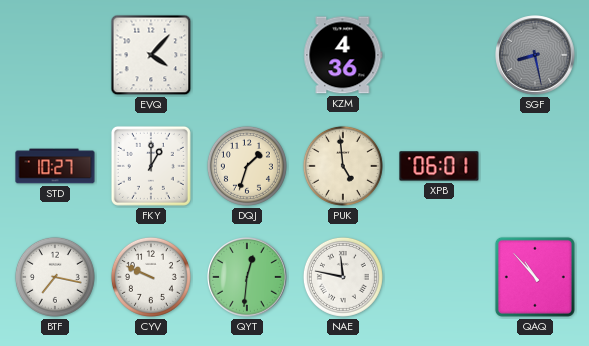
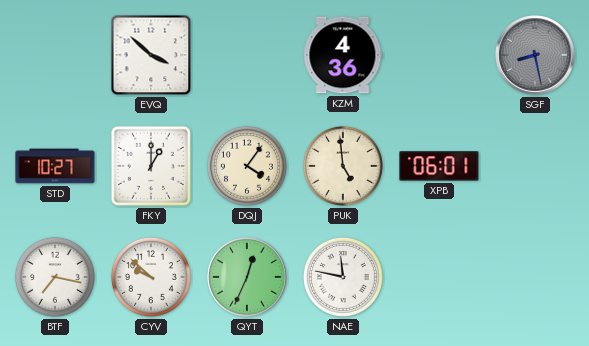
EVQ: 4:07 -> 3:52 (151, 55)
DQJ: 1:33 -> 4:06 (247, 166)
CYV: 9:49 -> 9:52 (151, 277)
QYT: 12:31 -> 12:34 (247, 277)
QAQ: 10:53 -> none (535, 277)
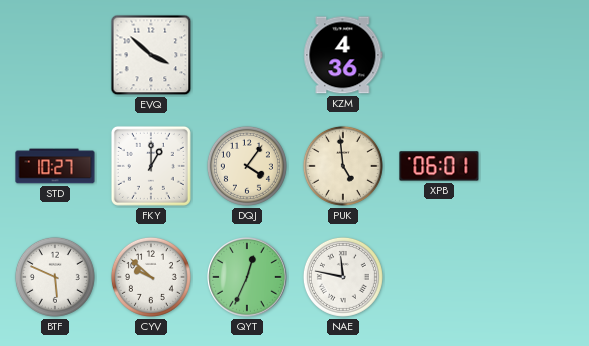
SGF: 8:28 -> none (535, 55)
BTF: 7:17 -> 5:49 (55, 277)
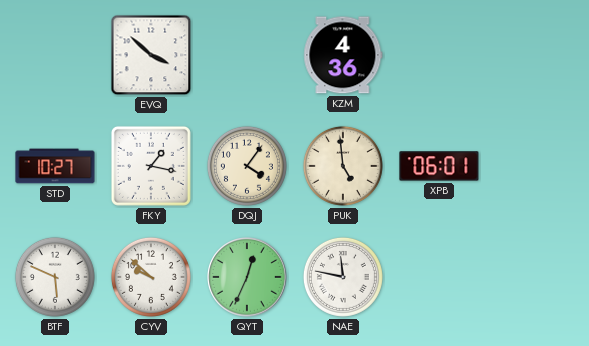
FKY: 1:00 -> 1:17 (151, 166)
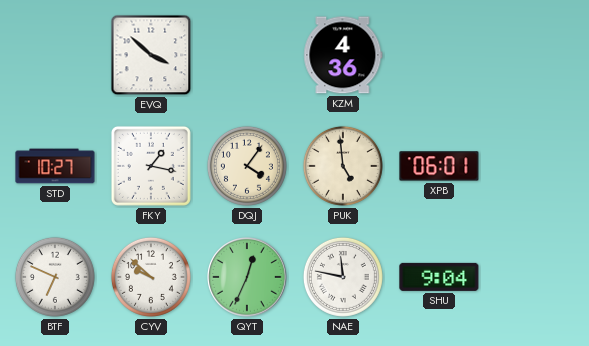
BTF: 5:49 -> 6:49 (55, 277)
SHU: none -> 9:04 (439, 277)
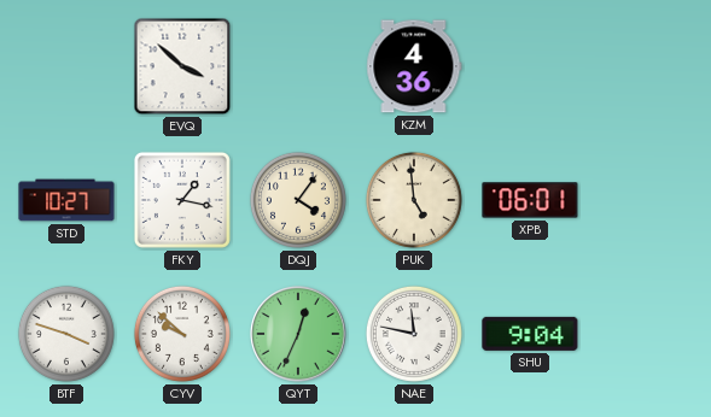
BTF: 6:49 -> 3:48 (66, 334)
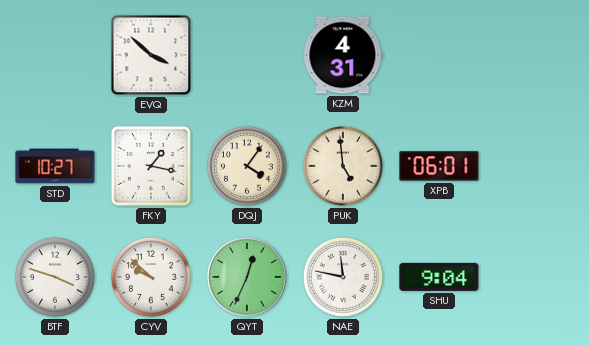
KZM: 4:36 -> 4:31 (343, 55)
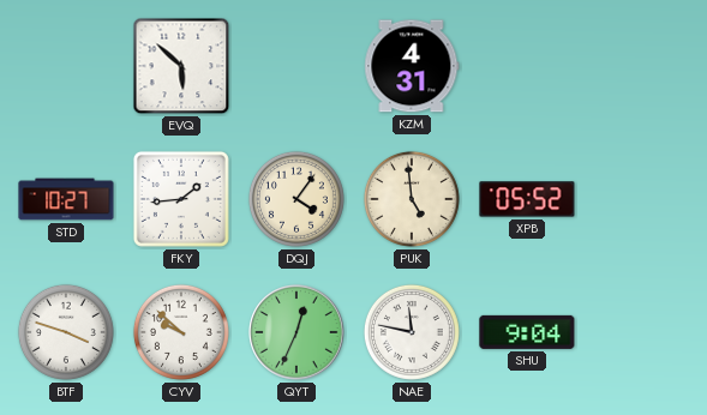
EVQ: 3:52 -> 5:52 (181, 66)
FKY: 1:17 -> 1:44 (181, 199)
XPB: 06:01 -> 05:52 (527, 199)
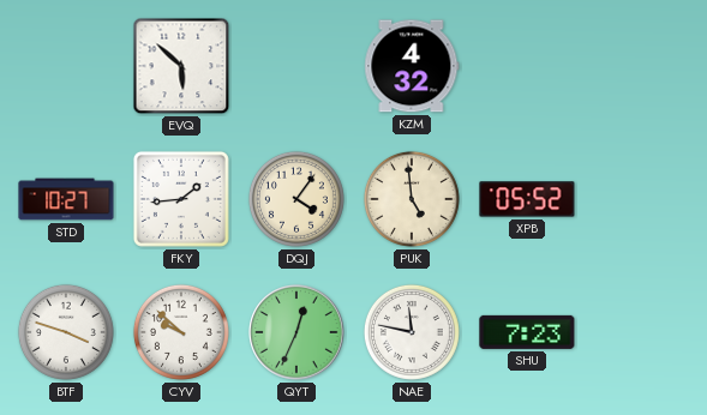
KZM: 4:31 -> 4:32 (412, 66)
SHU: 9:04 -> 7:23 (527, 332)
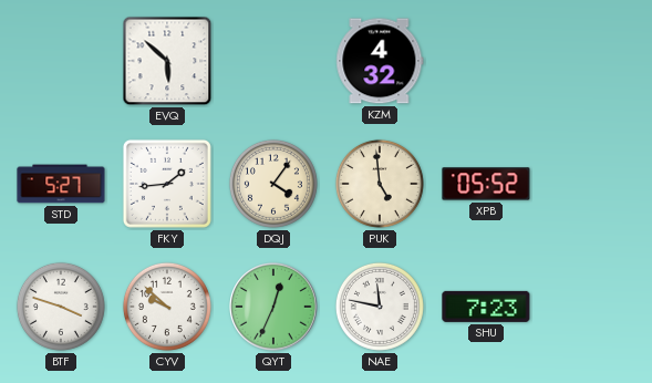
STD: 10:27 -> 5:27 (61, 184)
